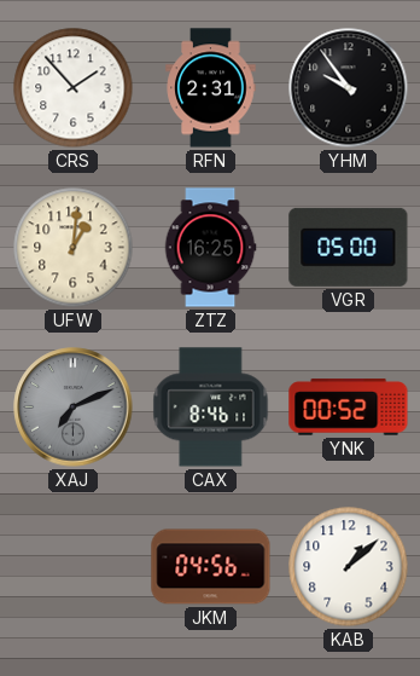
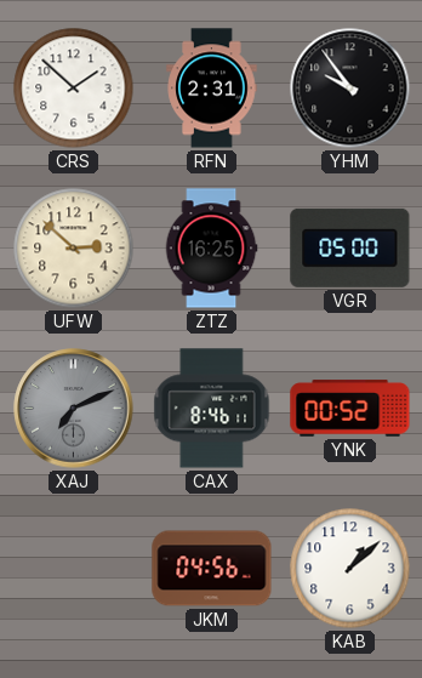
CRS: 1:53 -> 1:52 (74, 89)
UFW: 1:01 -> 2:52 (74, 249)
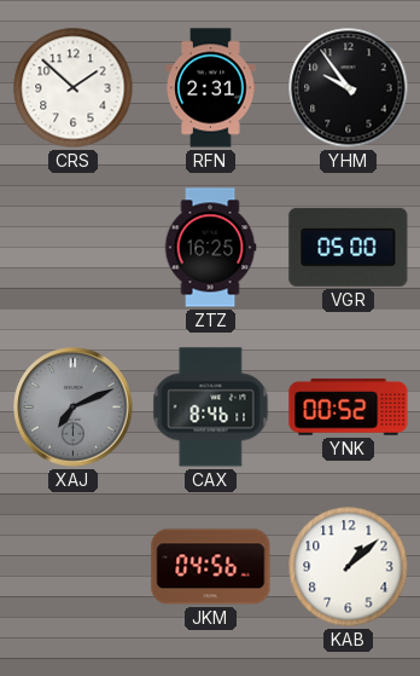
UFW: 2:52 -> none (74, 249)
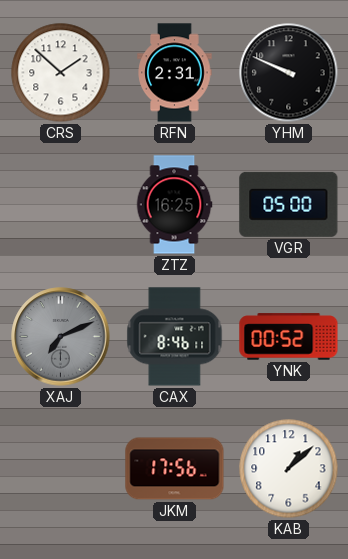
YHM: 9:54 -> 9:49 (289, 73)
JKM: 04:56 -> 17:56 (175, 469)
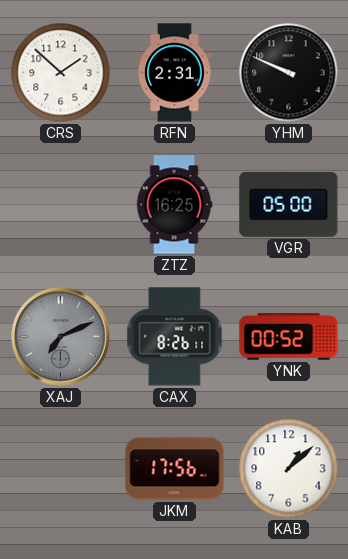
CAX: 8:46 -> 8:26 (175, 337)
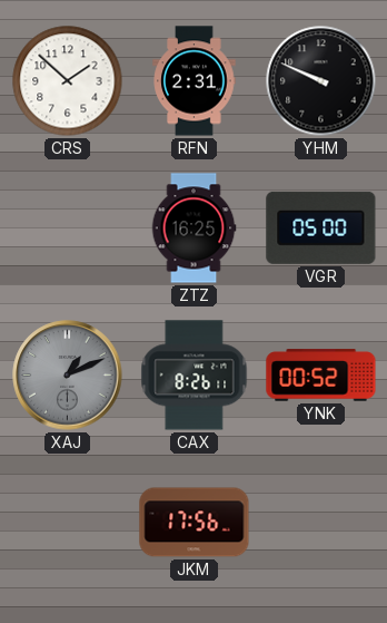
XAJ: 7:11 -> 1:11 (68, 376)
KAB: 1:08 -> none (289, 469)
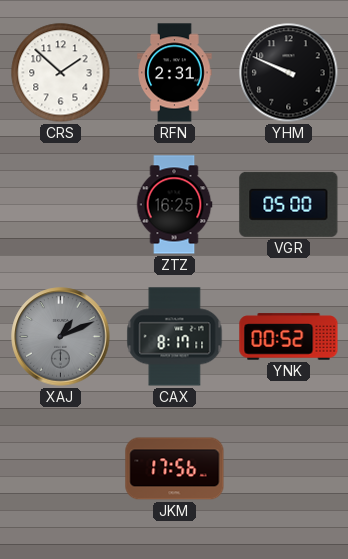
CAX: 8:26 -> 8:17 (175, 337)
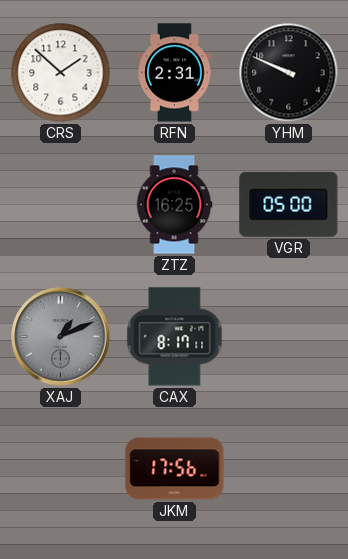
YNK: 00:52 -> none (289, 337)
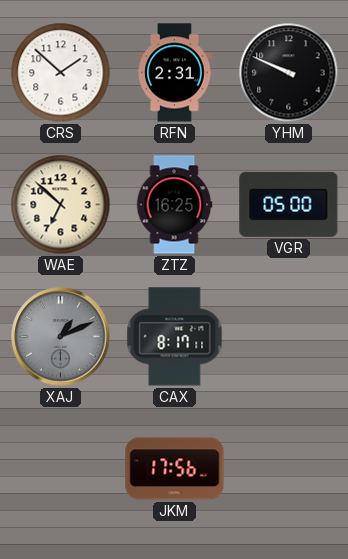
WAE: none -> 6:52 (61, 205)
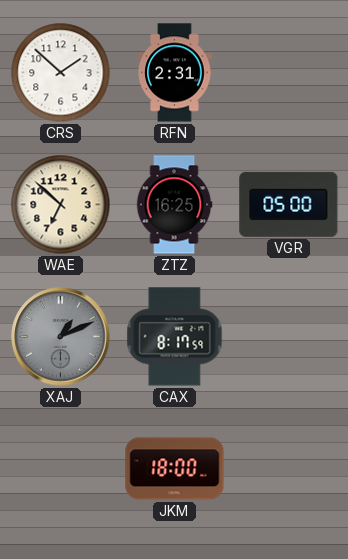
YHM: 9:49 -> none (289, 73)
CAX: 8:17:11 -> 8:17:59 (175, 337)
JKM: 17:56 -> 18:00 (175, 469)
